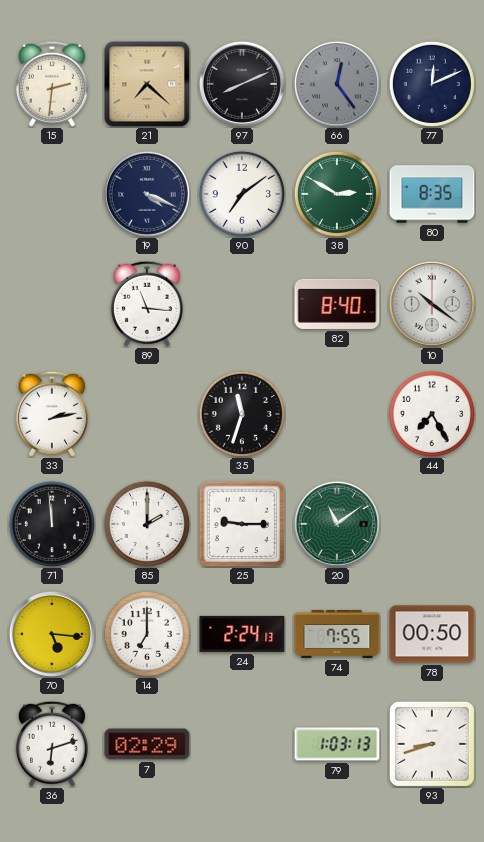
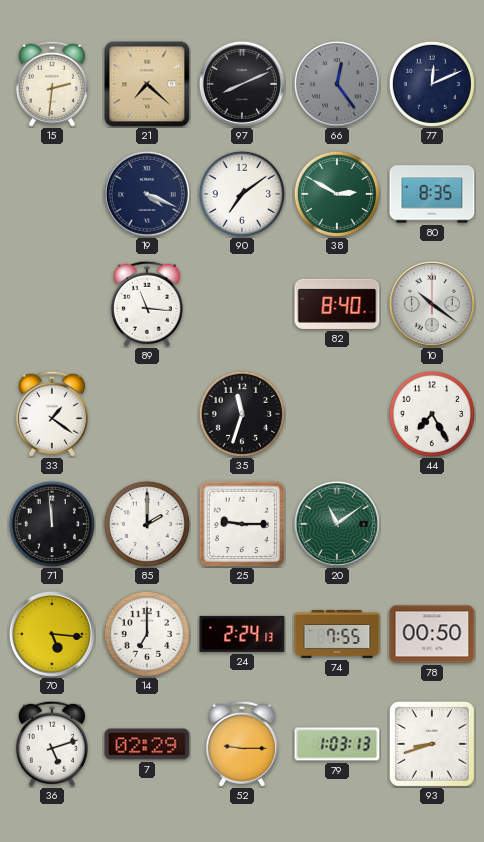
33: 2:13 -> 1:21 (52, 414)
36: 6:12 -> 5:12 (52, 744)
52: none -> 9:15 (242, 744)
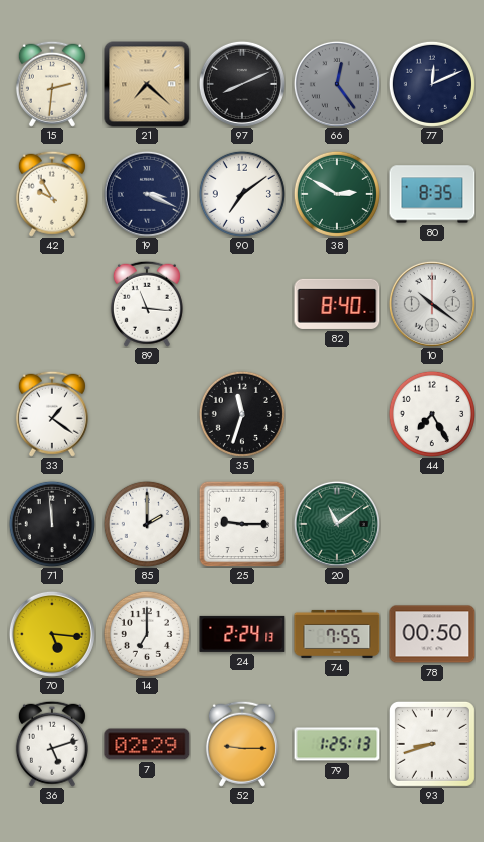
42: none -> 9:55 (52, 194)
19: 4:19 -> 3:19 (147, 194)
79: 1:03 -> 1:25 (337, 744)
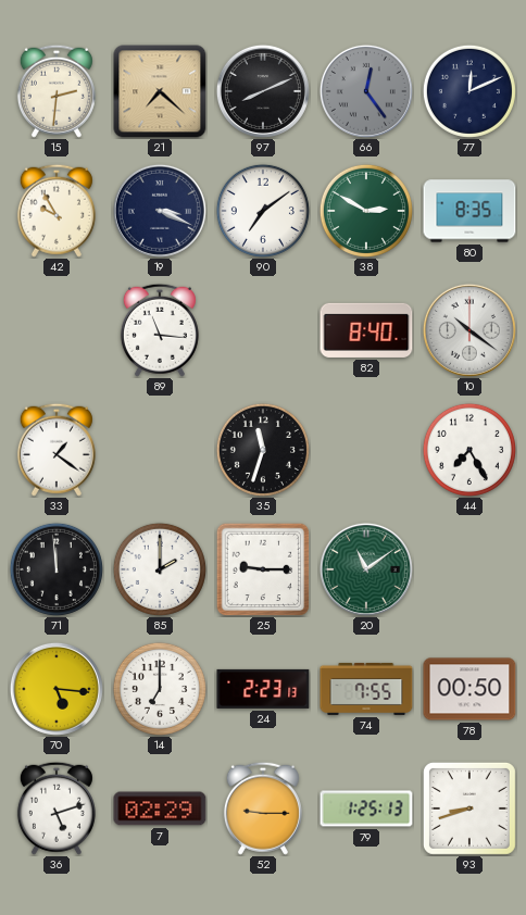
24: 2:24 -> 2:23 (263, 689)
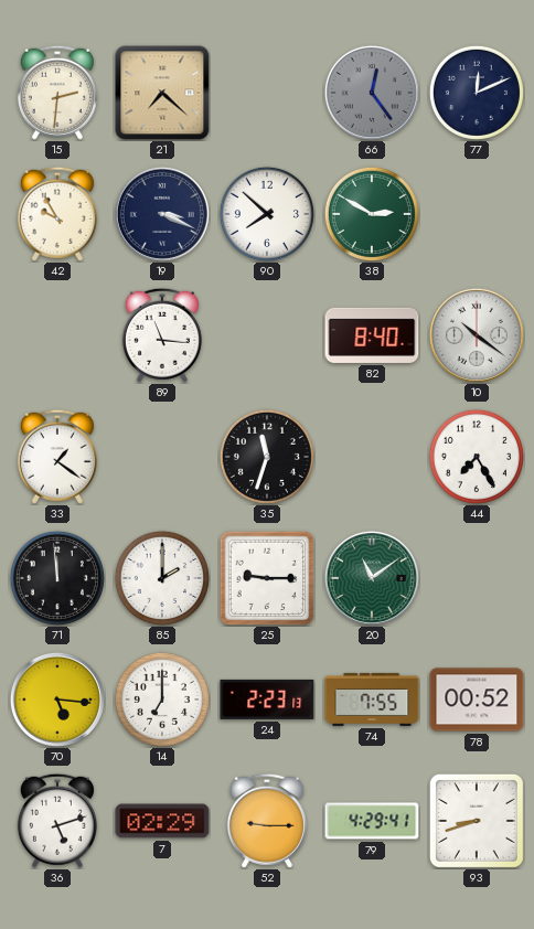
97: 8:11 -> none (263, 91)
90: 7:09 -> 7:52 (267, 214)
80: 8:35 -> none (469, 211)
78: 00:50 -> 00:52 (477, 700)
79: 1:25 -> 4:29 (372, 821)
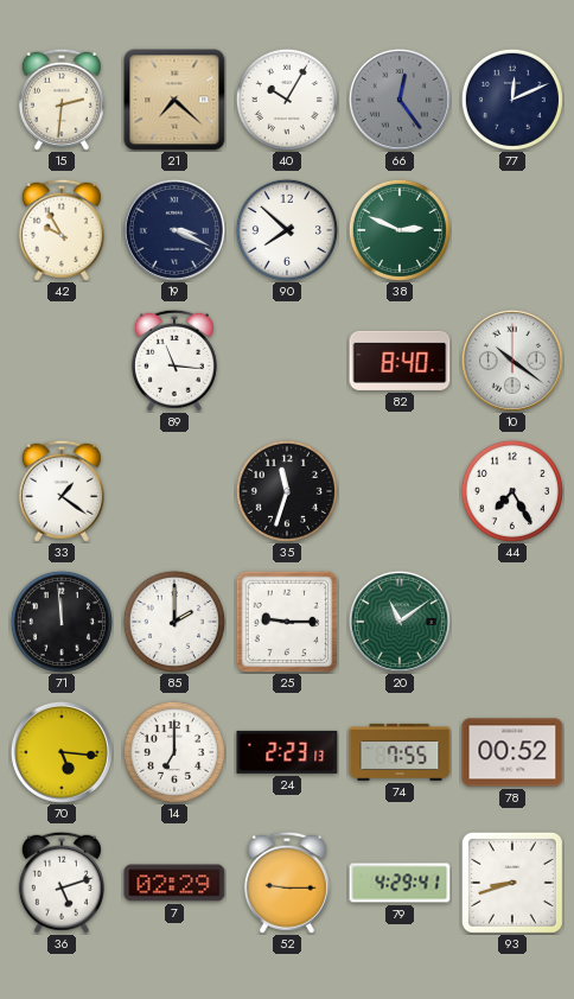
40: none -> 10:05 (287, 100)
38: 2:50 -> 2:49 (400, 230)
